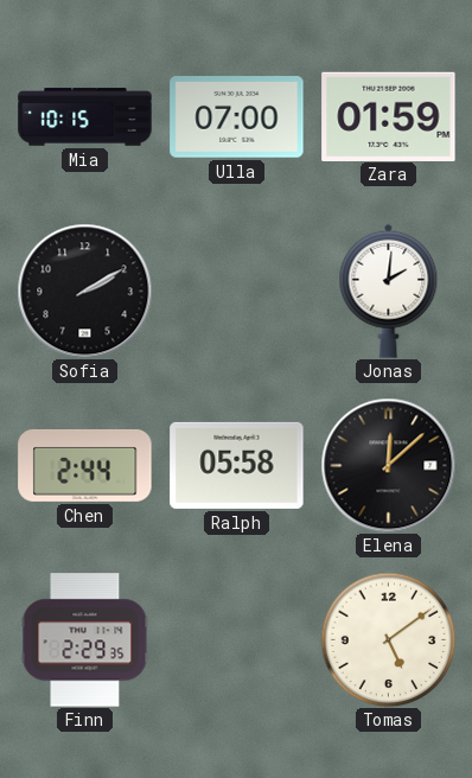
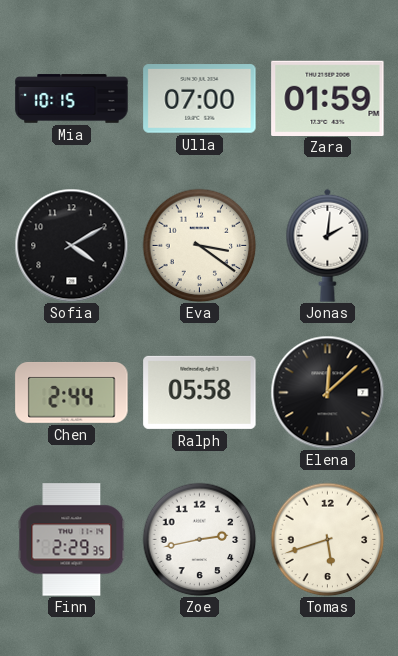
Sofia: 2:10 -> 4:10 (71, 245)
Eva: none -> 3:21 (199, 245)
Zoe: none -> 2:43 (199, 539)
Tomas: 5:09 -> 5:42 (327, 539)
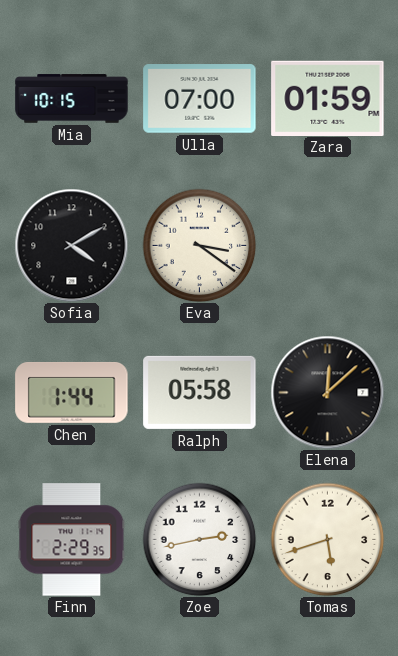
Jonas: 2:01 -> none (328, 245)
Chen: 2:44 -> 1:44 (72, 392)
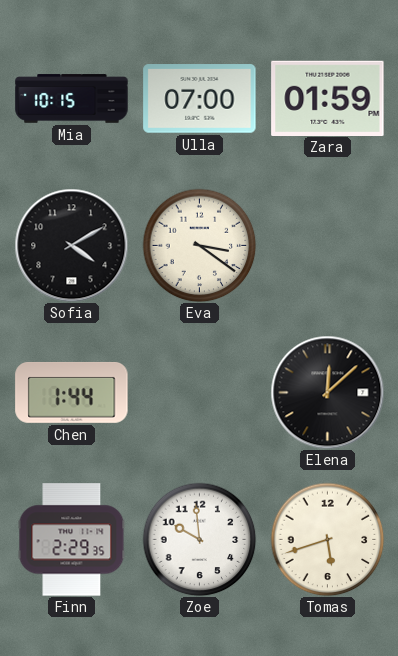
Ralph: 05:58 -> none (200, 392)
Zoe: 2:43 -> 9:59 (199, 539)
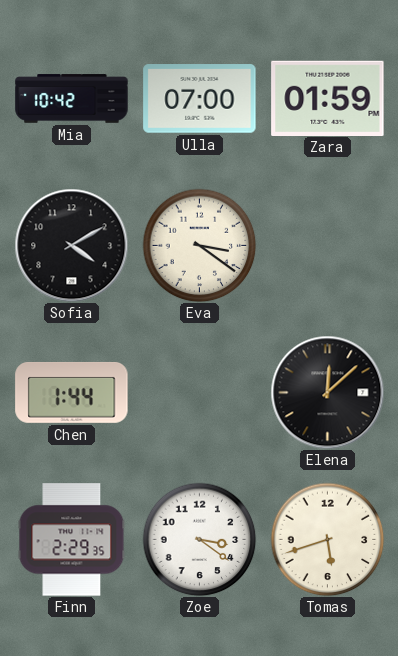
Mia: 10:15 -> 10:42 (72, 99)
Zoe: 9:59 -> 3:21 (199, 539)
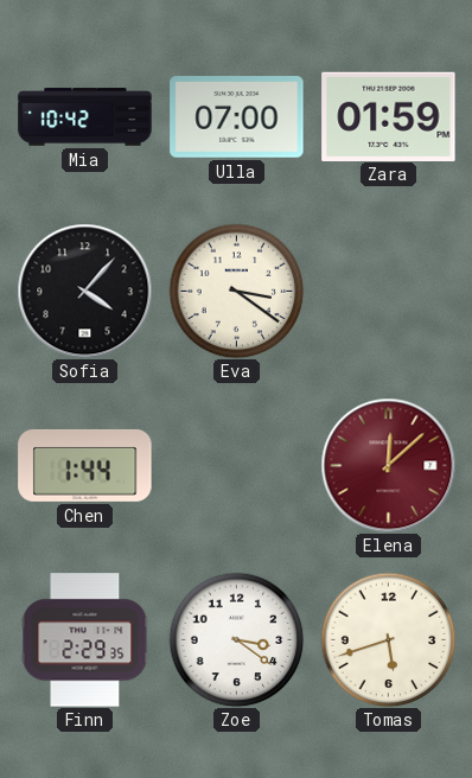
Sofia: 4:10 -> 4:07 (84, 291)
Elena dial: black -> burgundy (388, 465)
